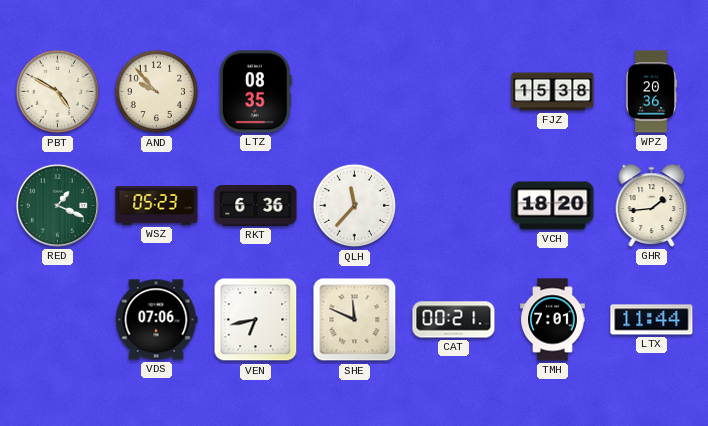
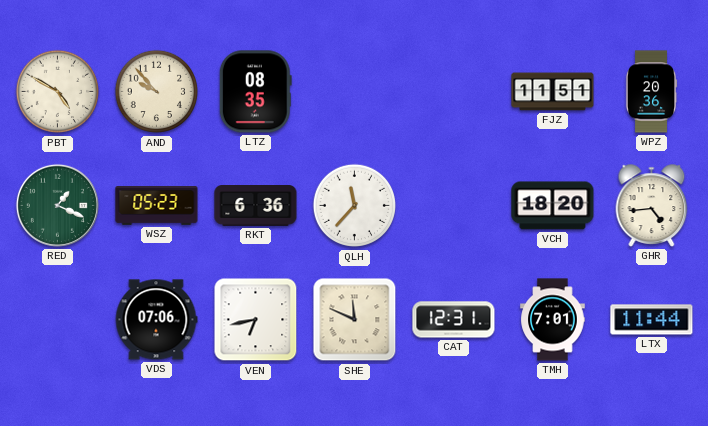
FJZ: 15:38 -> 11:51 (553, 92)
GHR: 1:44 -> 4:44 (652, 206)
CAT: 00:21 -> 12:31 (454, 320)
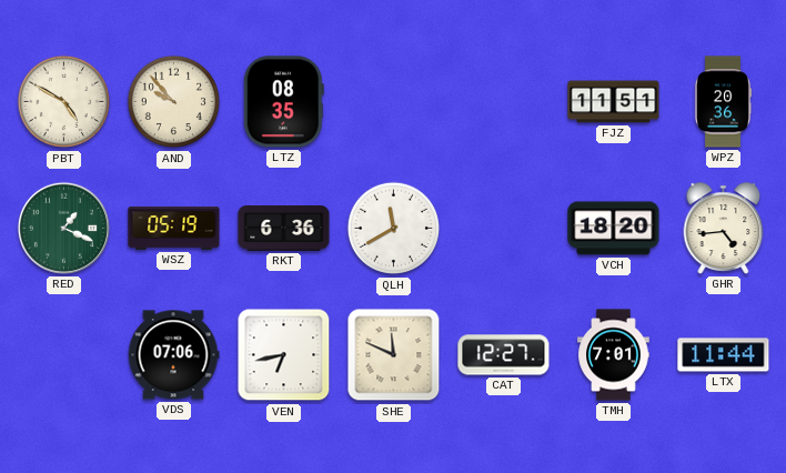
WSZ: 05:23 -> 05:19 (174, 229)
QLH: 11:37 -> 11:40 (394, 229)
CAT: 12:31 -> 12:27 (504, 355)
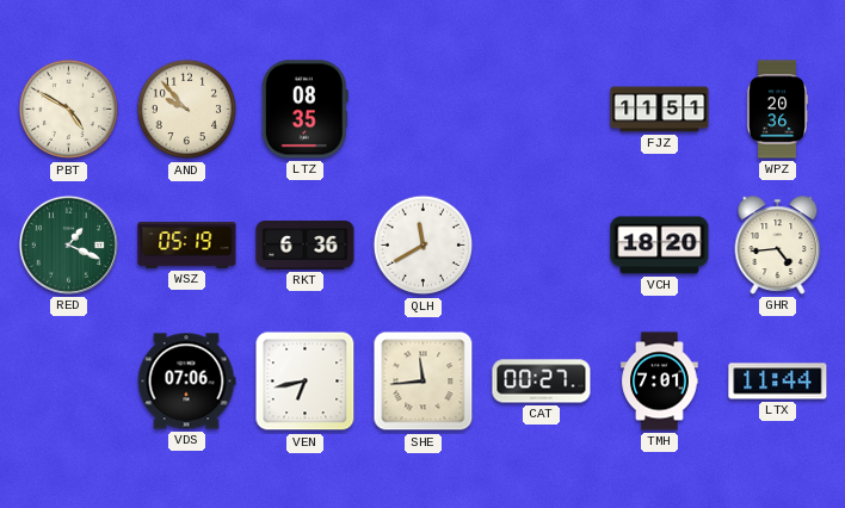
SHE: 11:49 -> 11:44 (424, 382)
CAT: 12:27 -> 00:27 (542, 382)
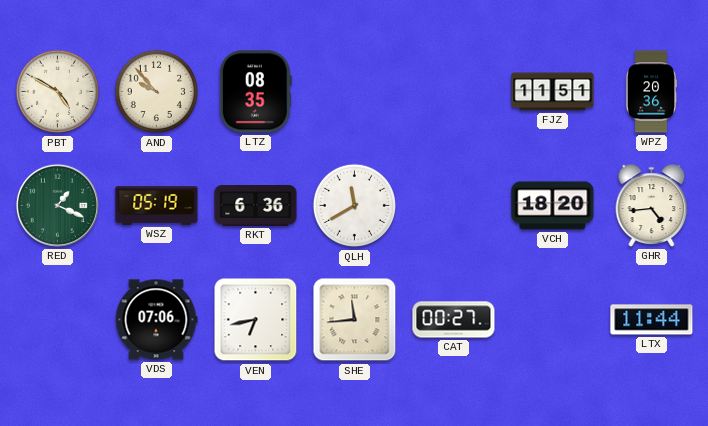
TMH: 7:01 -> none (660, 382)
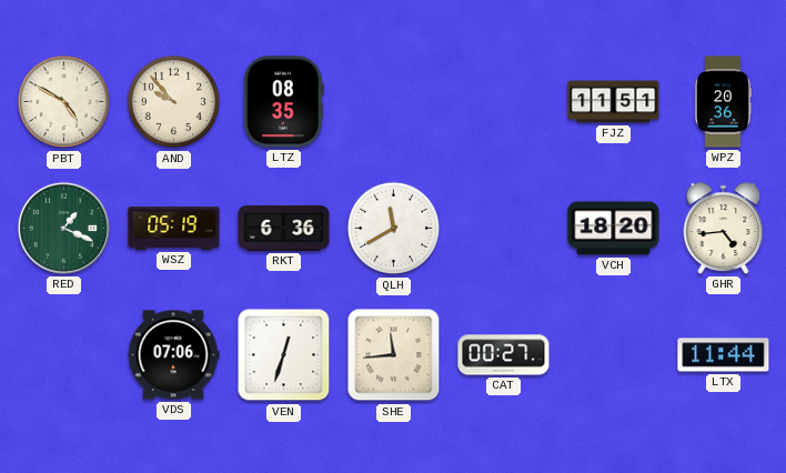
VEN: 6:43 -> 12:33 (284, 355)
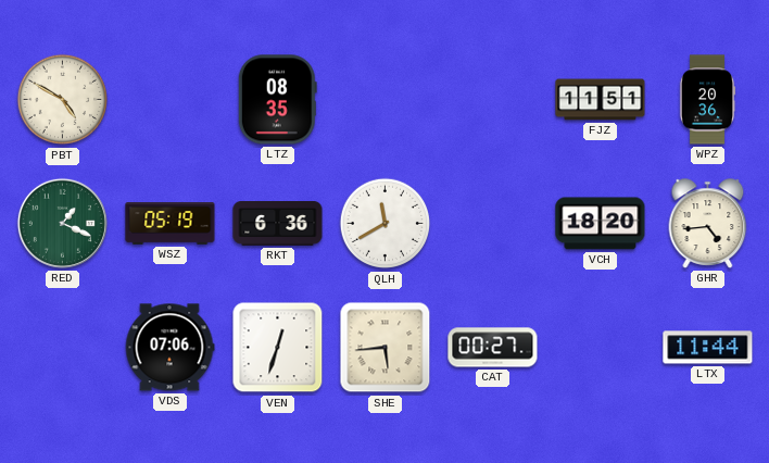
AND: 9:53 -> none (174, 102)
SHE: 11:44 -> 5:44 (386, 348)
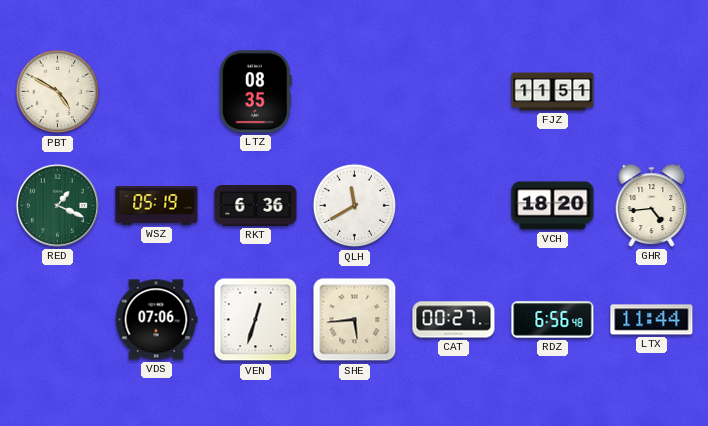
WPZ: 20:36 -> none (707, 100)
RDZ: none -> 6:56 (553, 320)
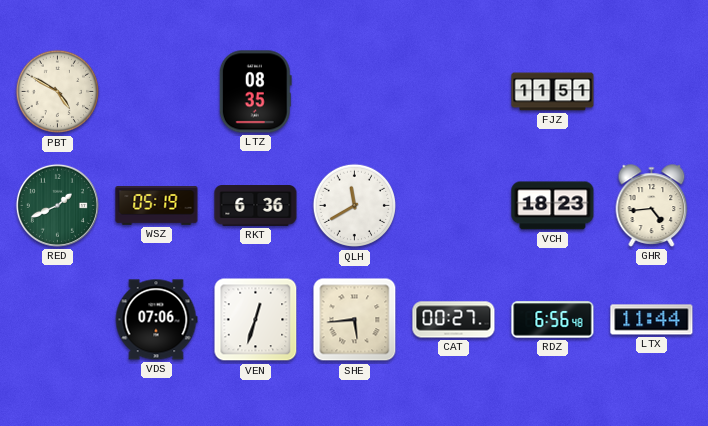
RED: 1:19 -> 1:41 (57, 205)
VCH: 18:20 -> 18:23 (553, 206)
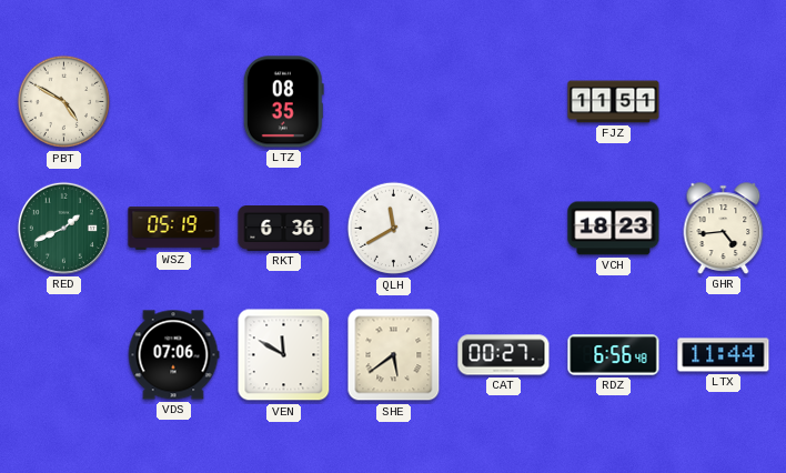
VEN: 12:33 -> 11:50 (284, 355)
SHE: 5:44 -> 5:39 (394, 355)
